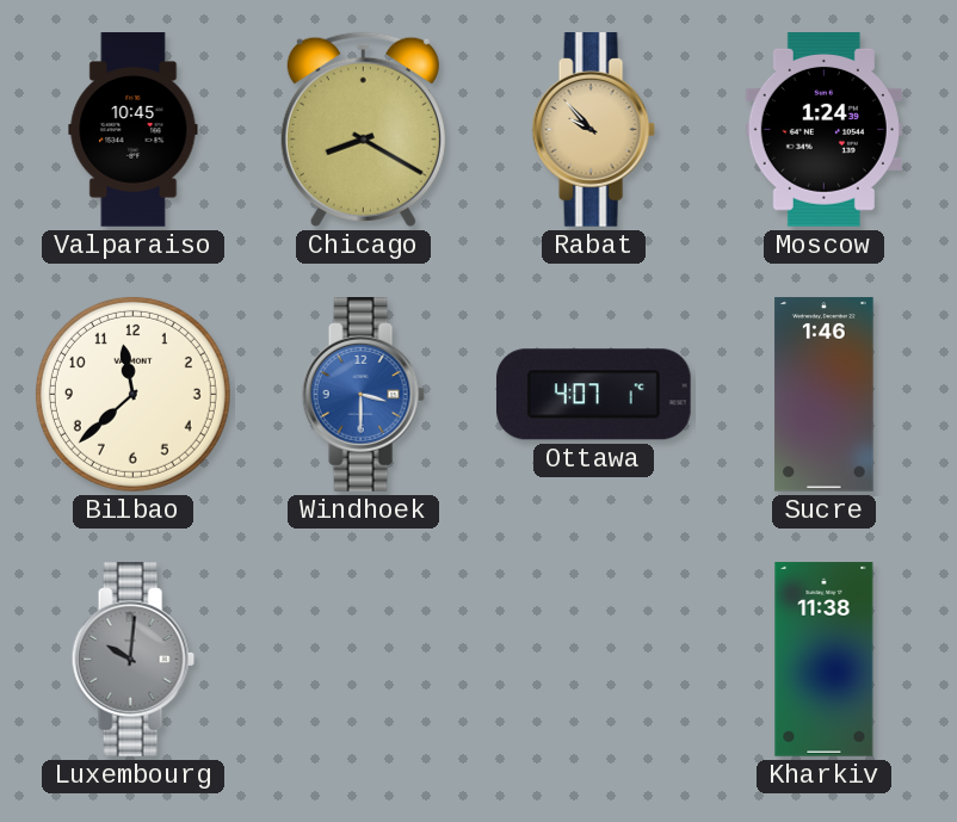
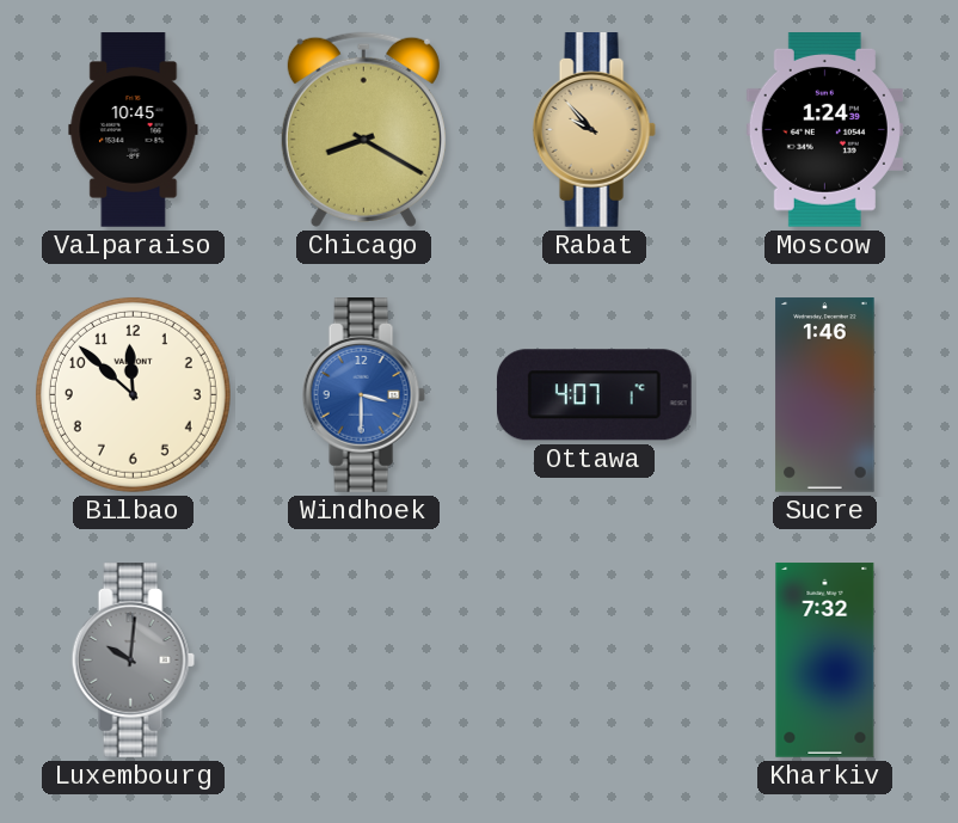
Bilbao: 11:38 -> 11:52 (133, 394)
Kharkiv: 11:38 -> 7:32 (825, 661)
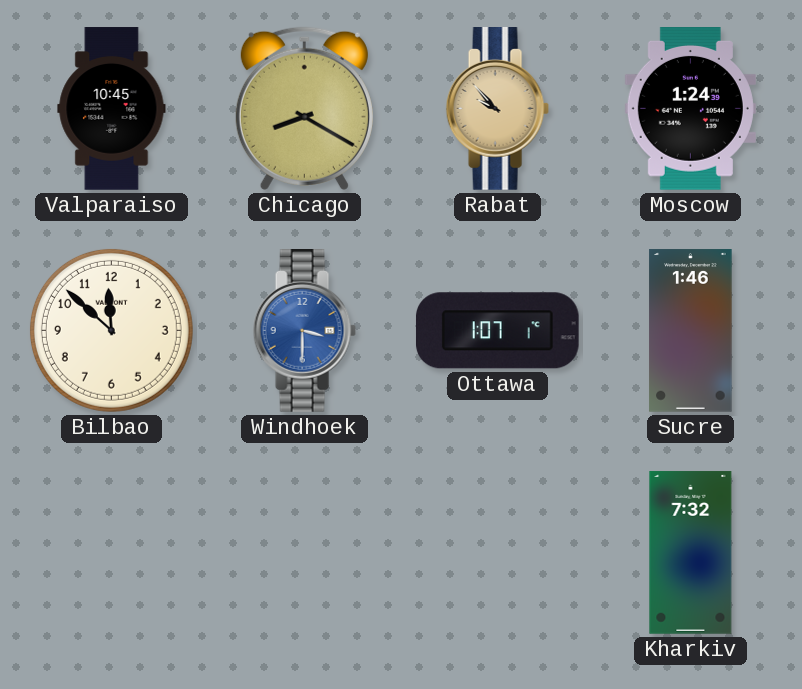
Ottawa: 4:07 -> 1:07 (497, 331)
Luxembourg: 10:01 -> none (133, 661)
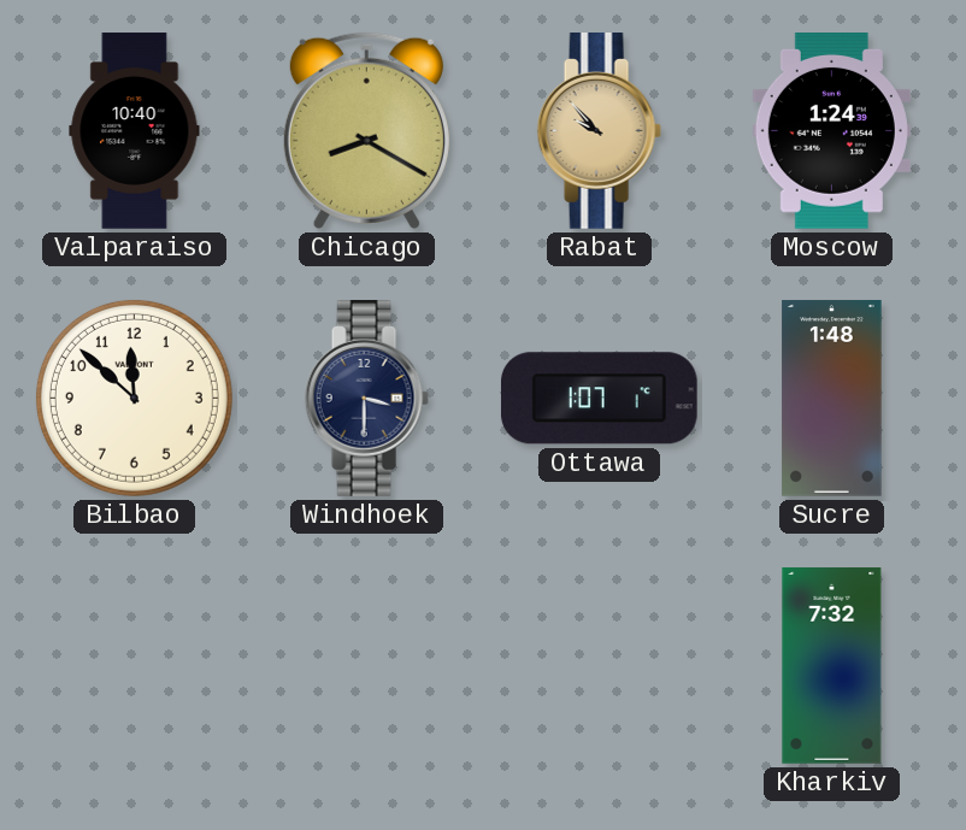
Valparaiso: 10:45 -> 10:40 (135, 131)
Windhoek dial: blue -> navy (366, 399)
Sucre: 1:46 -> 1:48 (832, 399)
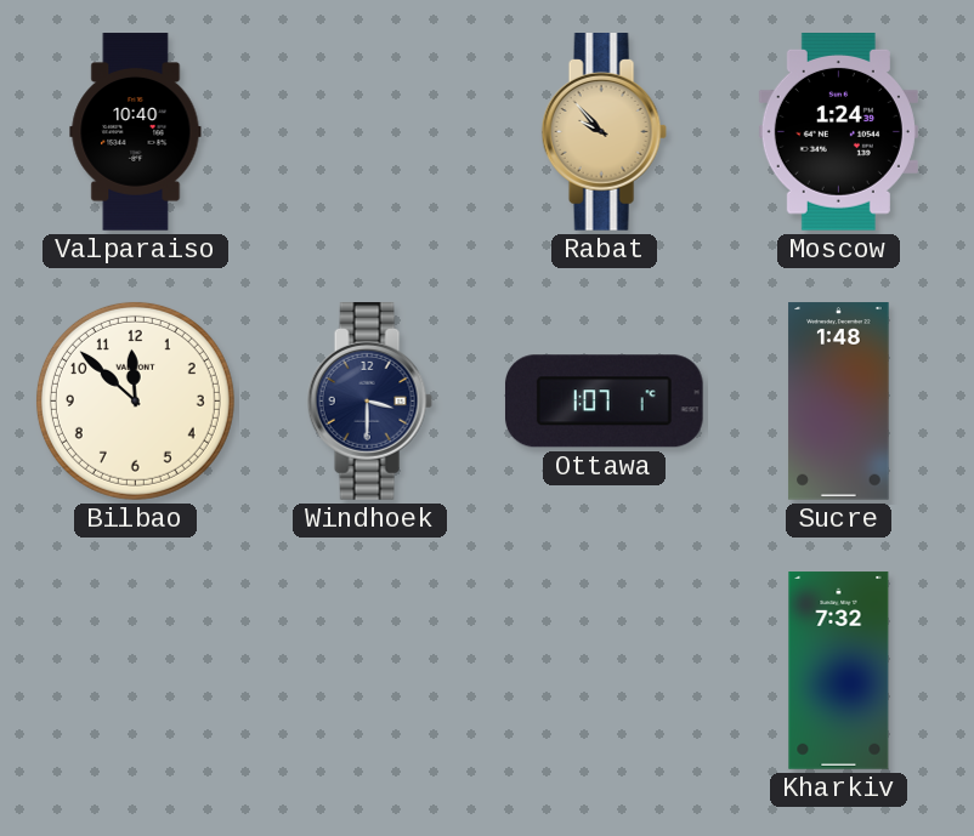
Chicago: 8:20 -> none (366, 130)
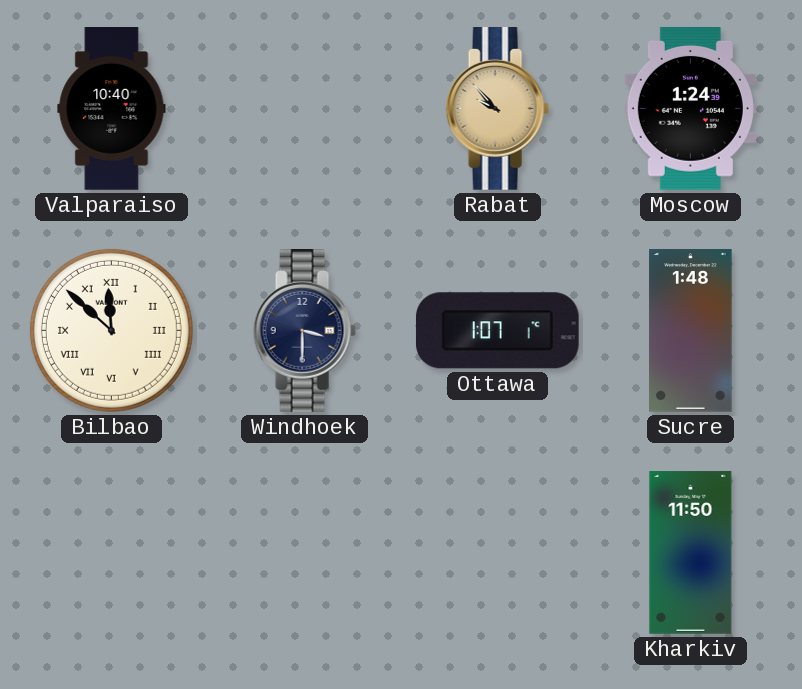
Bilbao numerals: Arabic -> Roman (111, 330)
Kharkiv: 7:32 -> 11:50 (691, 553)
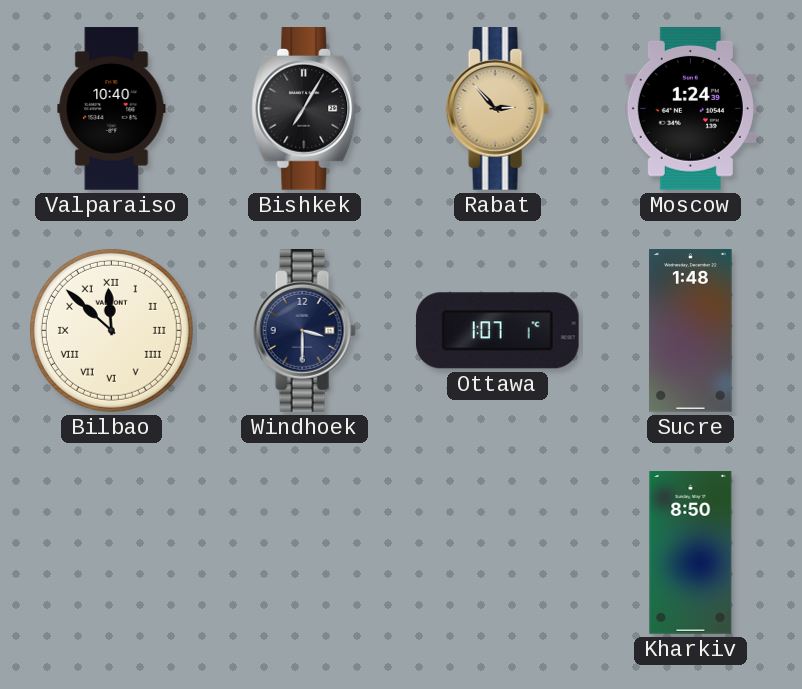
Bishkek: none -> 7:05 (305, 109)
Rabat: 9:53 -> 2:53 (497, 109)
Kharkiv: 11:50 -> 8:50 (691, 553)
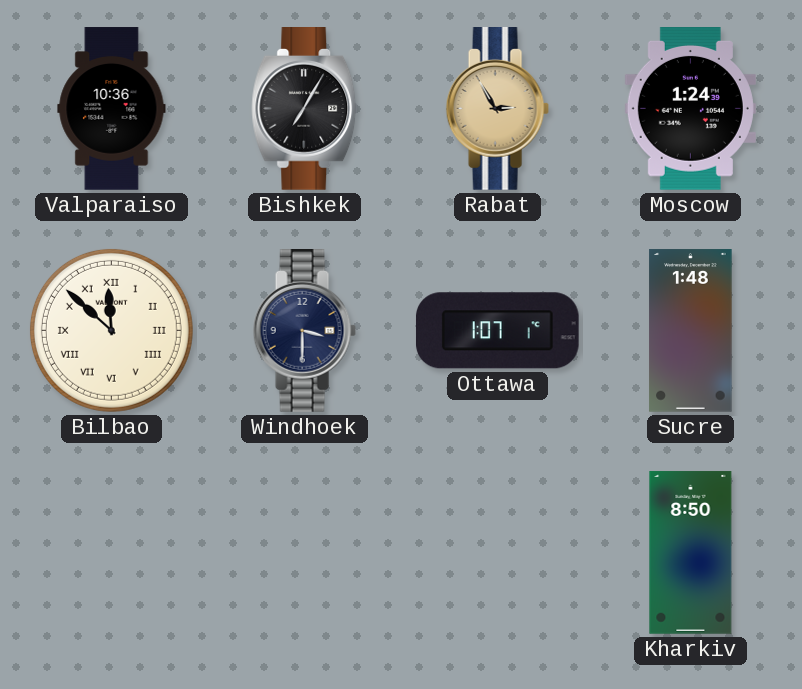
Valparaiso: 10:40 -> 10:36 (112, 109)
Rabat: 2:53 -> 2:55 (497, 109)
